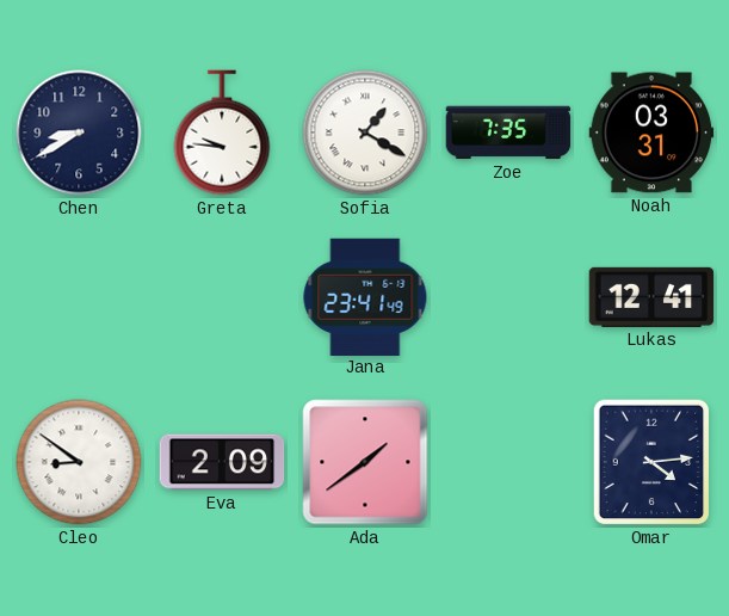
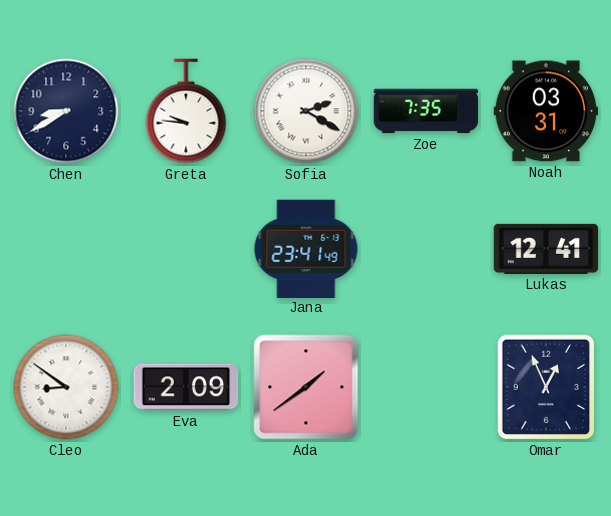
Sofia: 1:20 -> 2:20 (306, 111)
Omar: 4:14 -> 12:56 (546, 387)
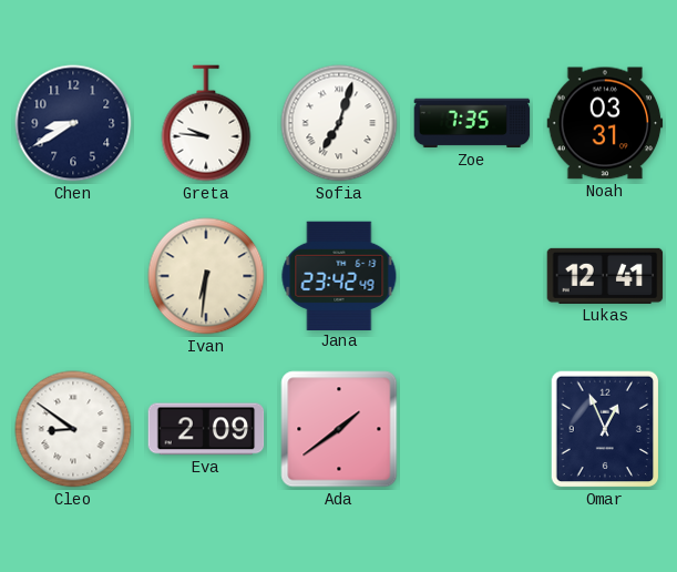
Sofia: 2:20 -> 7:03 (339, 123)
Ivan: none -> 6:31 (206, 276)
Jana: 23:41 -> 23:42 (339, 275)
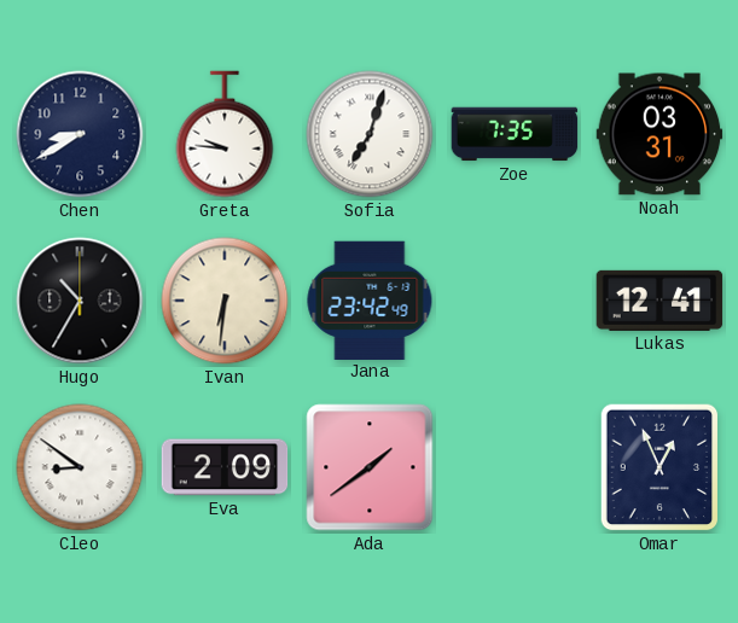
Hugo: none -> 10:35 (80, 301)
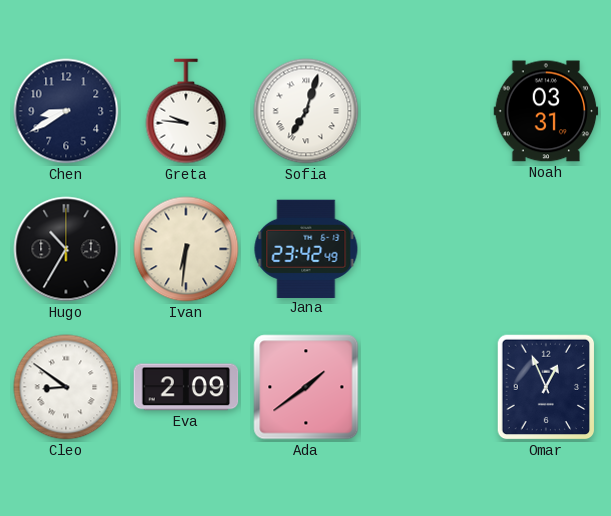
Zoe: 7:35 -> none (515, 134)
Lukas: 12:41 -> none (659, 301)
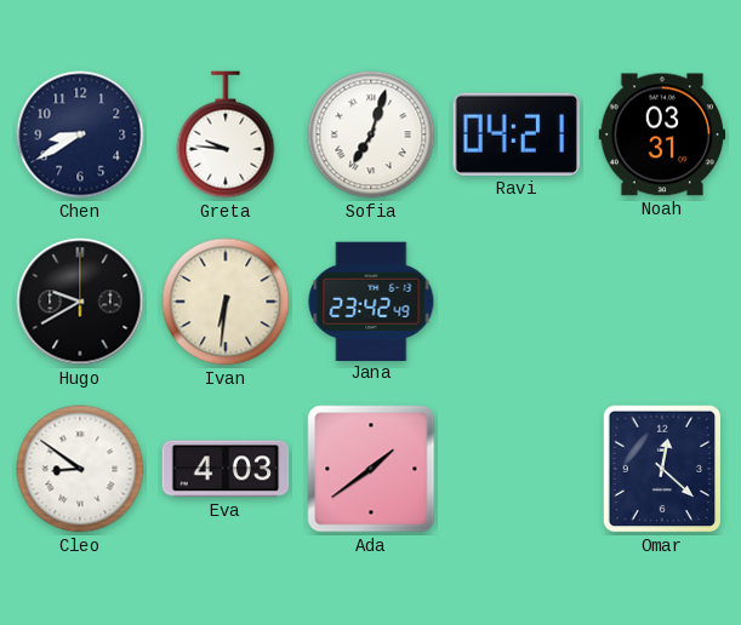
Ravi: none -> 04:21 (517, 134)
Hugo: 10:35 -> 9:40 (80, 302)
Eva: 2:09 -> 4:03 (226, 469)
Omar: 12:56 -> 12:22 (662, 469)
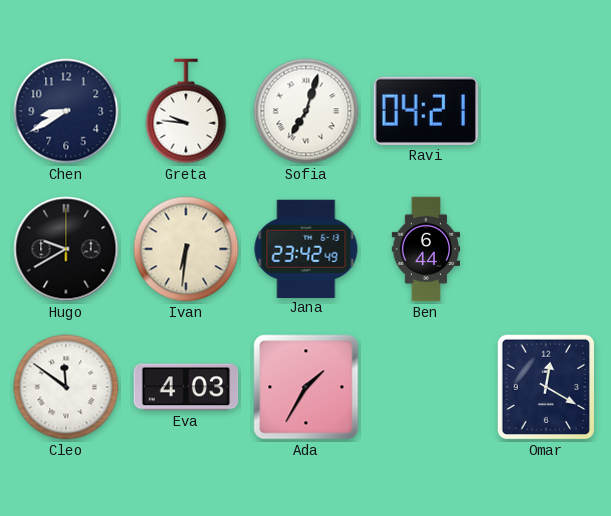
Noah: 03:31 -> none (662, 134)
Ben: none -> 6:44 (426, 249)
Cleo: 8:51 -> 11:51 (66, 387)
Ada: 1:39 -> 1:35 (306, 387)
Omar: 12:22 -> 12:20 (546, 387)
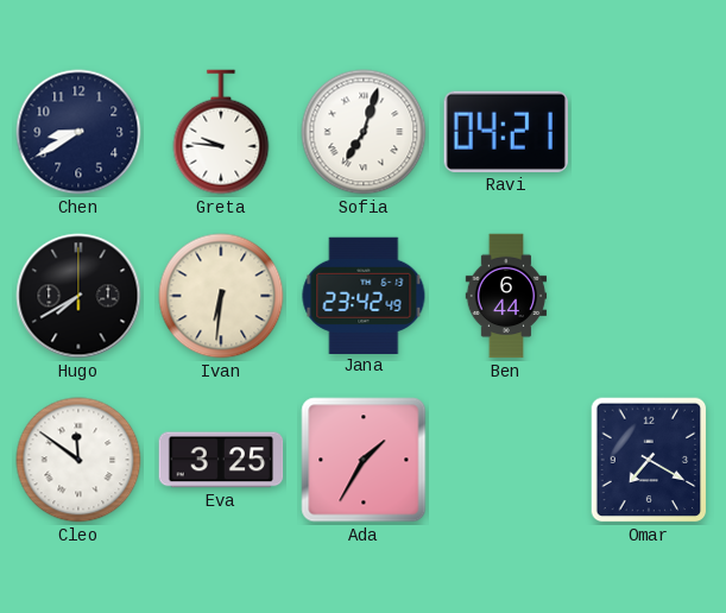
Hugo: 9:40 -> 7:40 (78, 296)
Eva: 4:03 -> 3:25 (221, 460)
Omar: 12:20 -> 7:20 (649, 460)
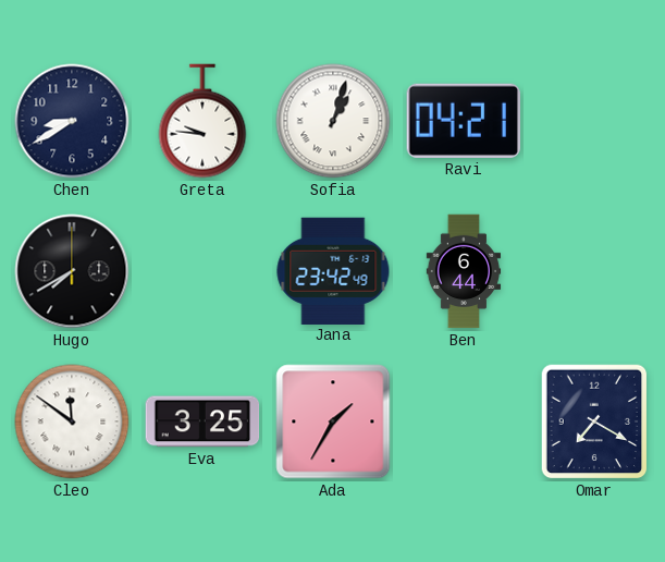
Sofia: 7:03 -> 1:03 (333, 121)
Ivan: 6:31 -> none (221, 296)
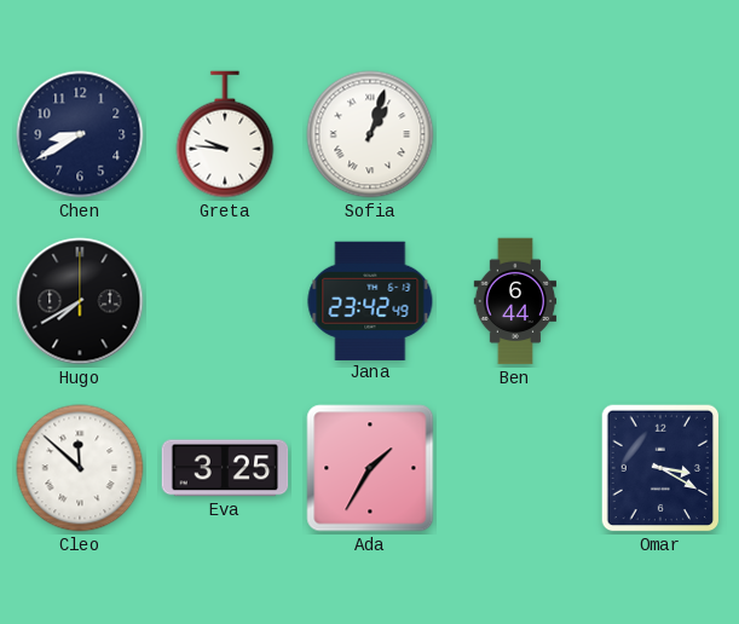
Ravi: 04:21 -> none (464, 121)
Cleo: 11:51 -> 11:52 (80, 468)
Omar: 7:20 -> 3:20 (660, 468)
